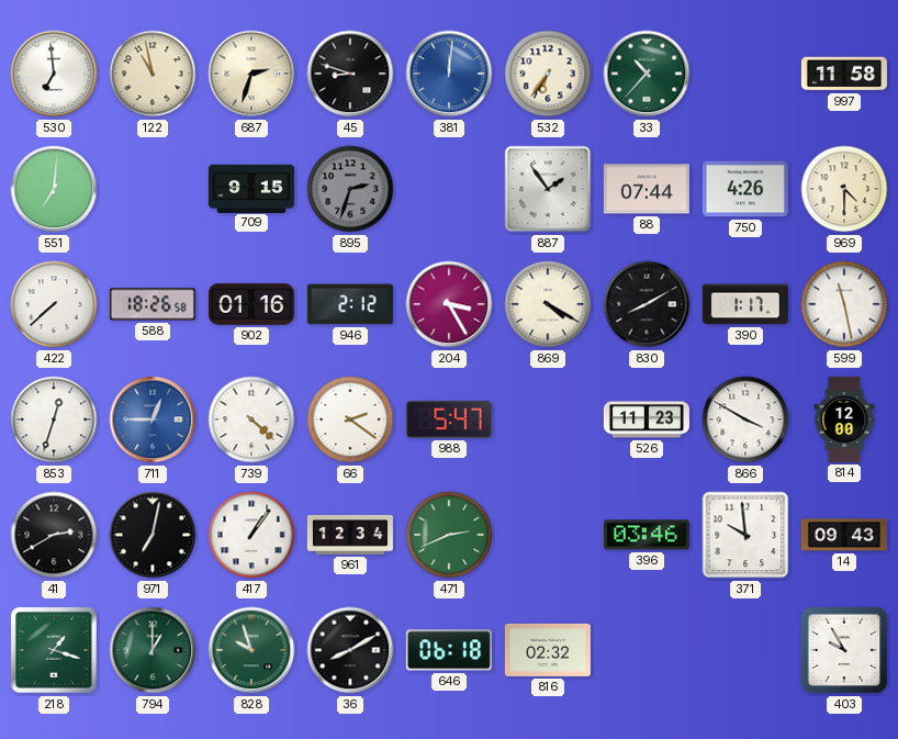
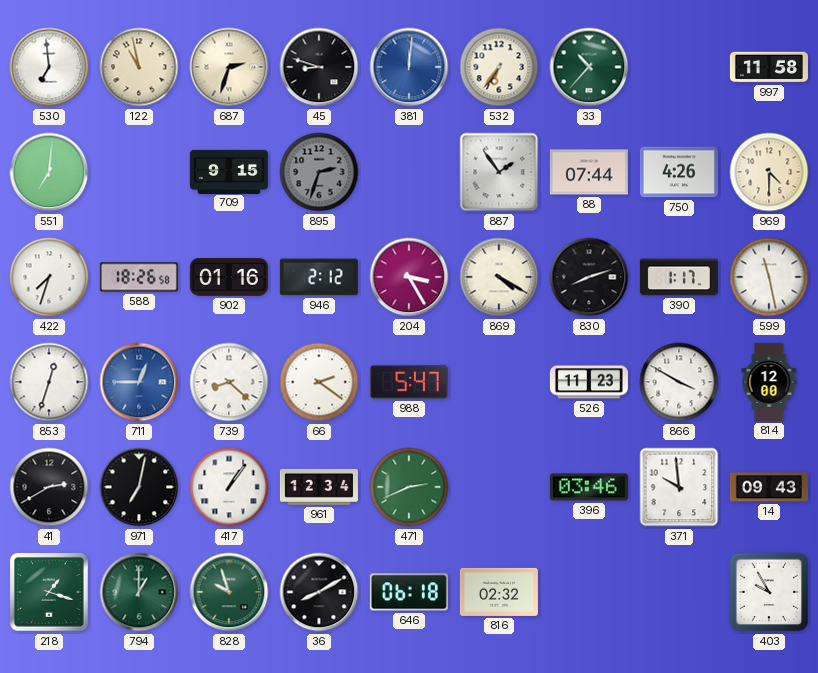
422: 7:38 -> 7:33 (49, 277)
830: 8:10 -> 8:12 (589, 277)
739: 4:22 -> 8:22 (229, 382)
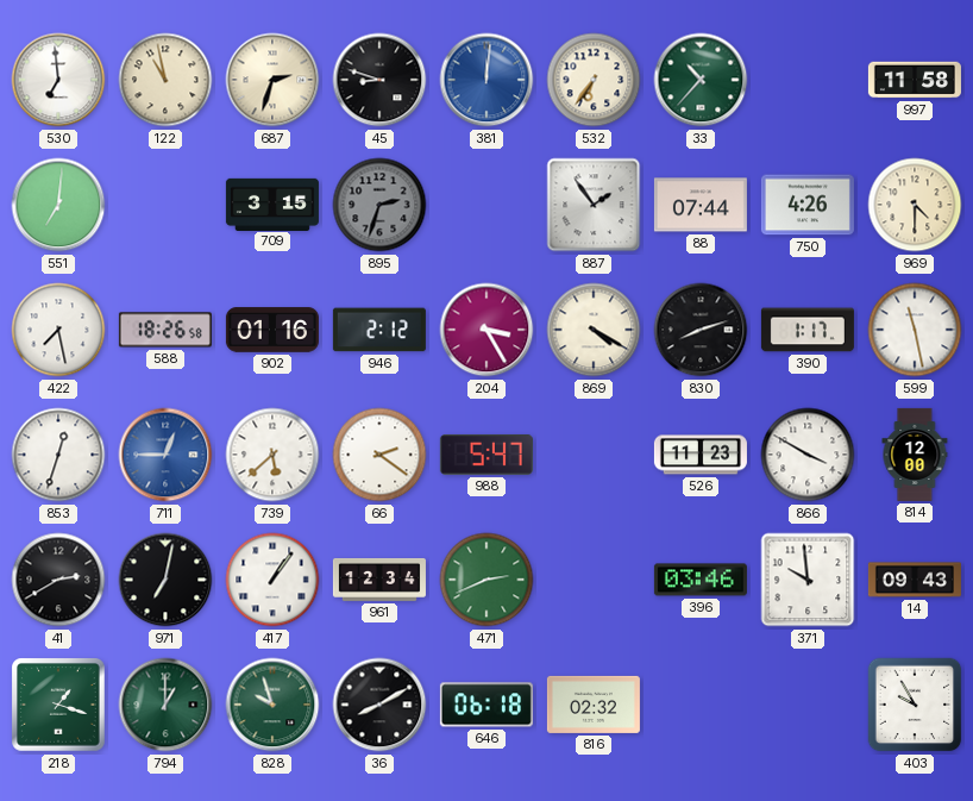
709: 9:15 -> 3:15 (272, 204)
422: 7:33 -> 7:28 (58, 330)
739: 8:22 -> 5:38 (272, 455)
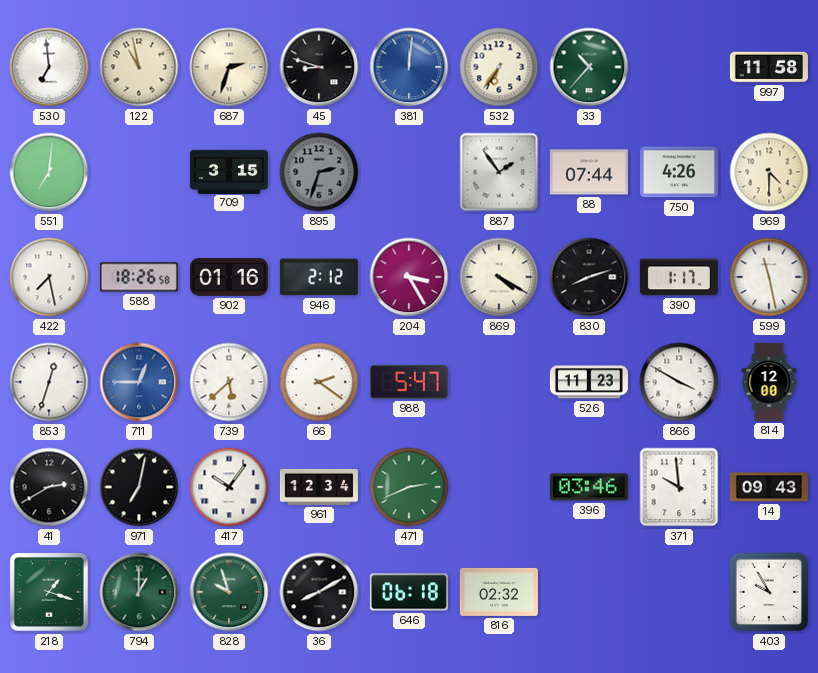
417: 1:06 -> 10:06 (229, 487)
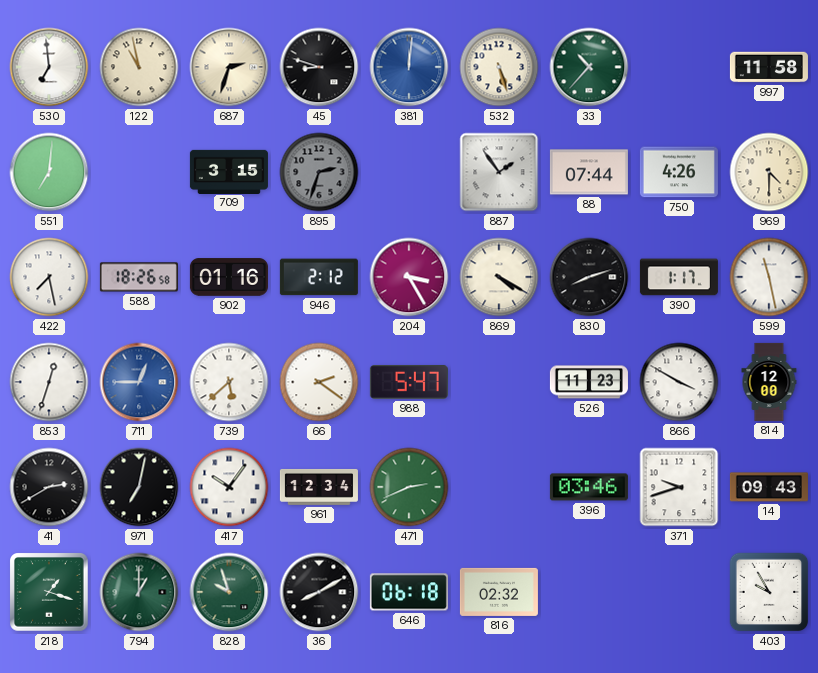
532: 6:36 -> 5:27 (499, 67)
371: 9:59 -> 9:42 (679, 487)
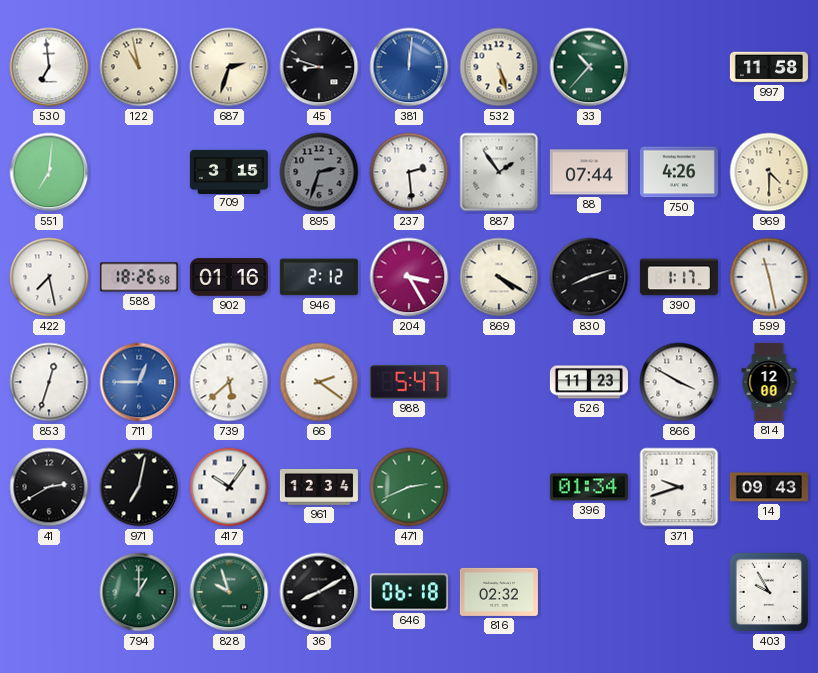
237: none -> 2:29 (409, 172)
396: 03:46 -> 01:34 (589, 487)
218: 1:18 -> none (49, 592)
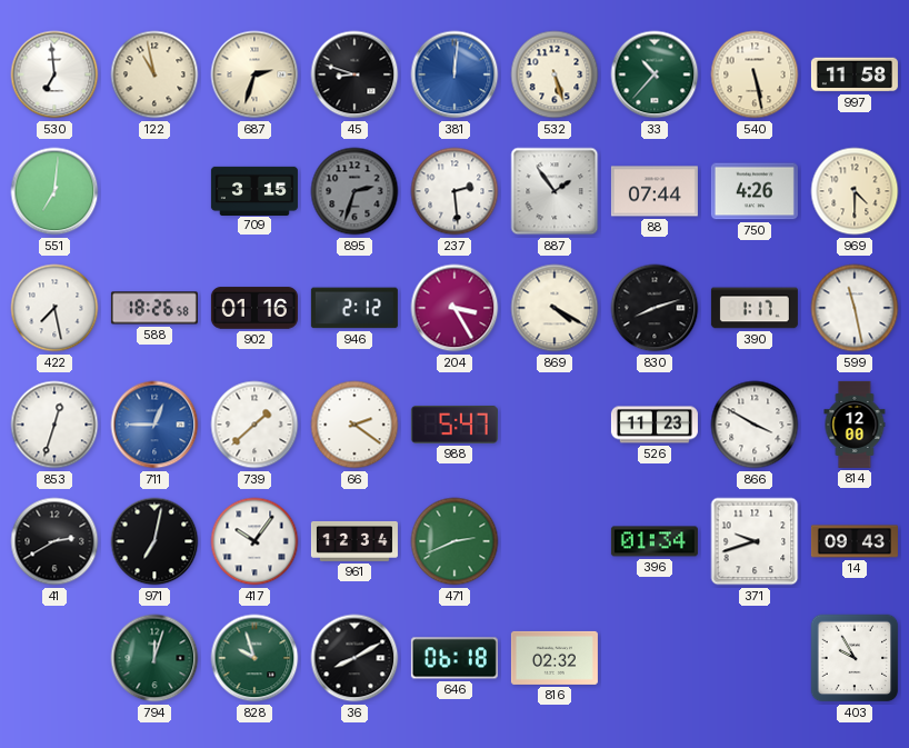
540: none -> 5:28 (755, 74)
739: 5:38 -> 1:38 (254, 425)
794: 1:00 -> 12:03 (154, 658)
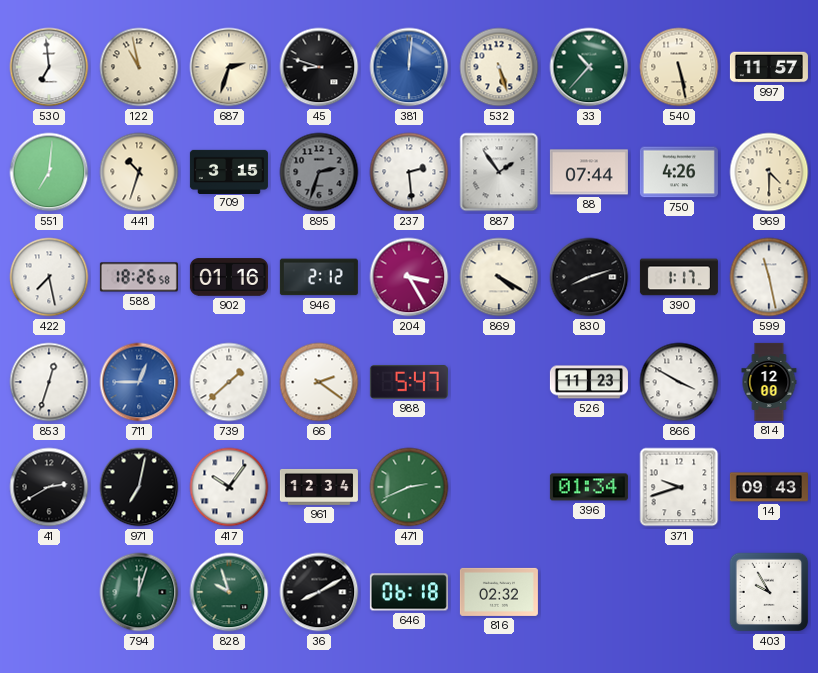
997: 11:58 -> 11:57 (769, 67)
441: none -> 10:33 (139, 172)
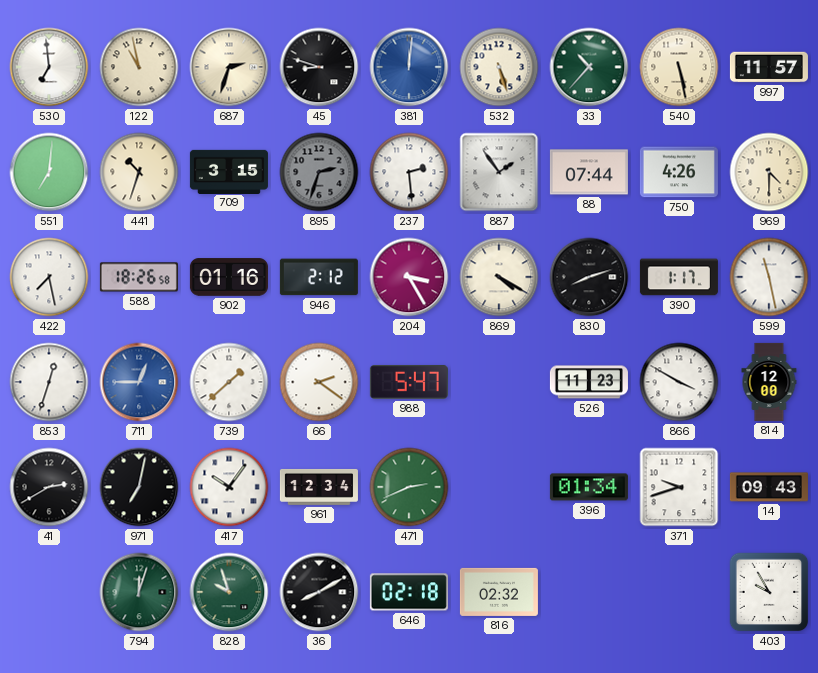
646: 06:18 -> 02:18 (409, 592)
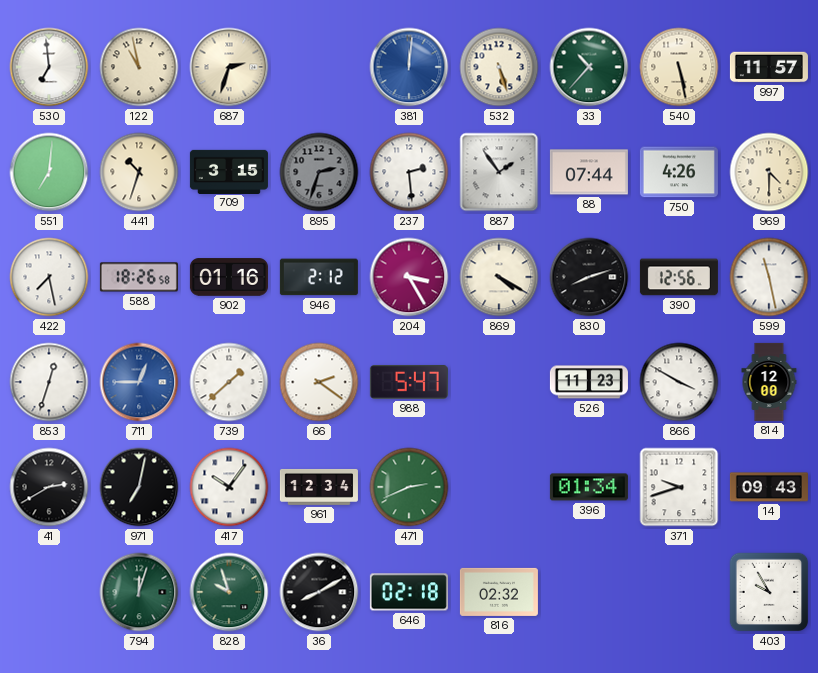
45: 8:48 -> none (319, 67)
390: 1:17 -> 12:56 (679, 277)
